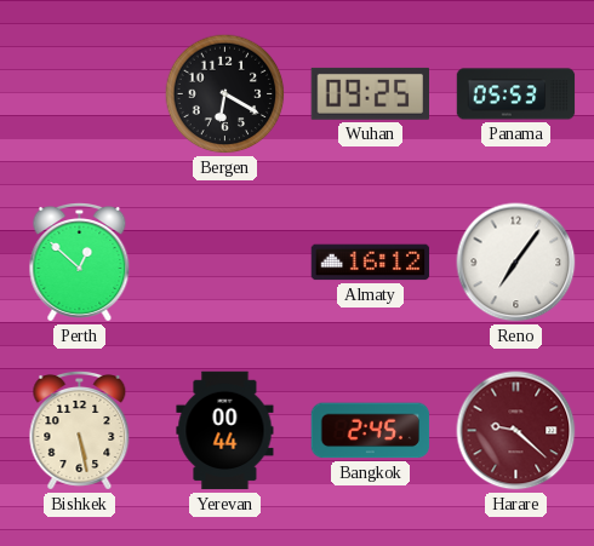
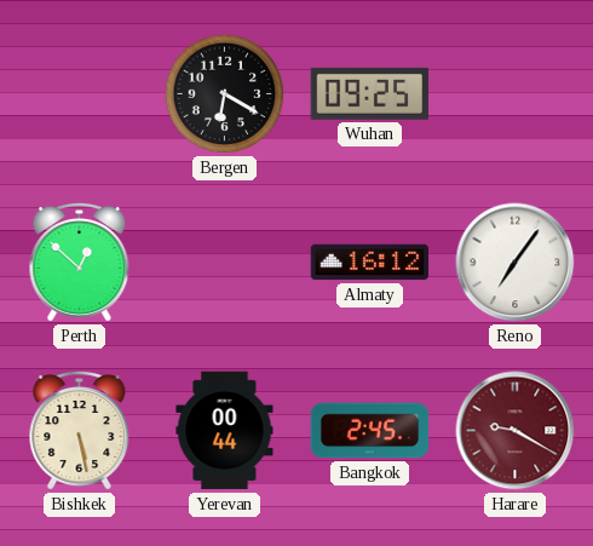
Panama: 05:53 -> none (516, 94)
Harare: 9:22 -> 9:20 (516, 431)
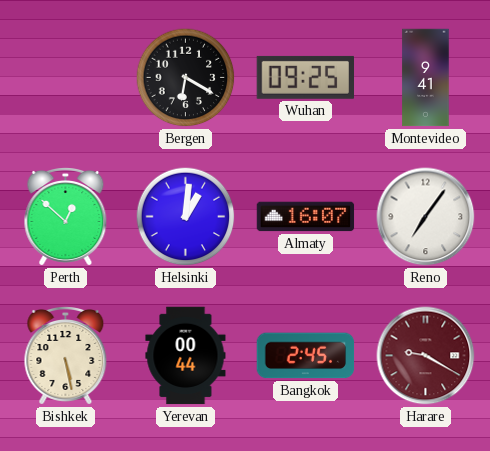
Montevideo: none -> 9:41 (426, 78)
Helsinki: none -> 1:01 (186, 217)
Almaty: 16:12 -> 16:07 (306, 217)
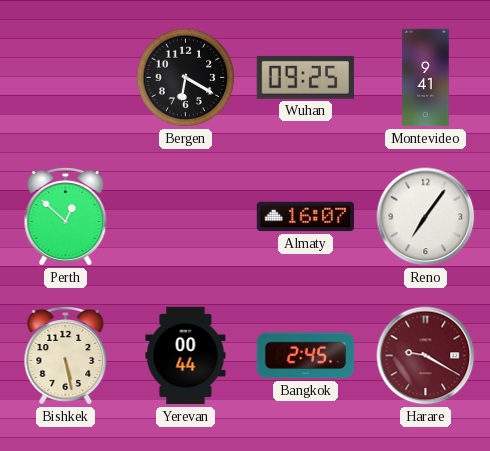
Helsinki: 1:01 -> none (186, 217)
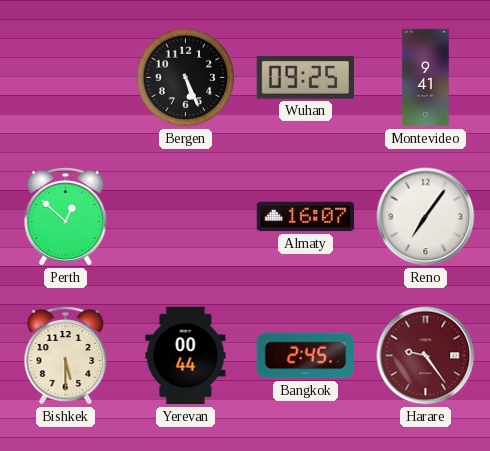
Bergen: 6:20 -> 5:26 (186, 78)
Bishkek: 5:28 -> 5:30 (66, 356)
Harare: 9:20 -> 9:24 (426, 356)
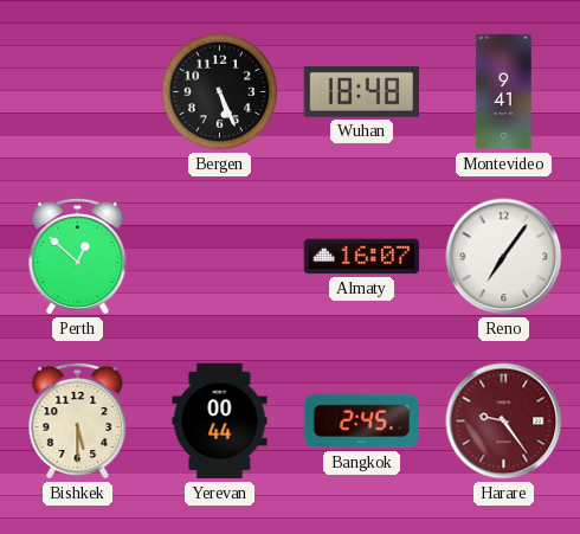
Wuhan: 09:25 -> 18:48 (361, 91)
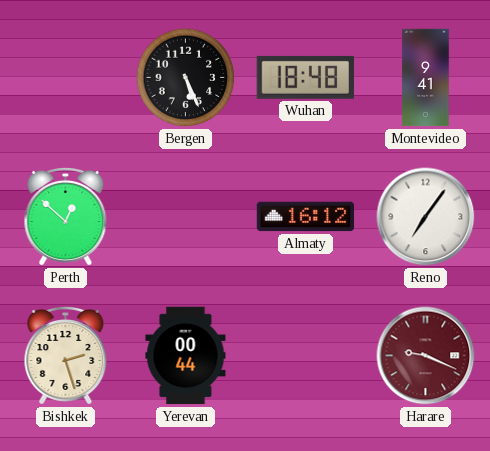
Almaty: 16:07 -> 16:12 (306, 217)
Bishkek: 5:30 -> 2:27 (66, 356)
Bangkok: 2:45 -> none (362, 422)
Harare: 9:24 -> 9:19 (426, 356)
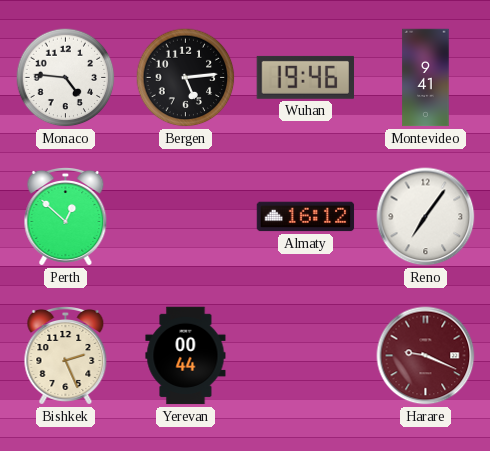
Monaco: none -> 4:46 (66, 78)
Bergen: 5:26 -> 5:14 (186, 78)
Wuhan: 18:48 -> 19:46 (305, 77)
Bishkek: 2:27 -> 2:26 (66, 356)
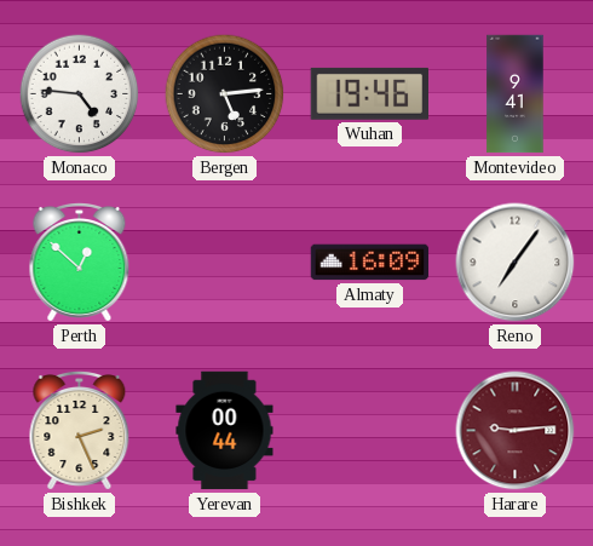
Almaty: 16:12 -> 16:09 (370, 263)
Harare: 9:19 -> 9:14 (516, 431)
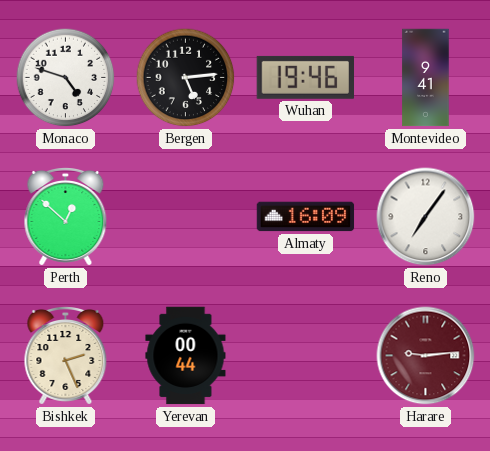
Monaco: 4:46 -> 4:48 (66, 78)
